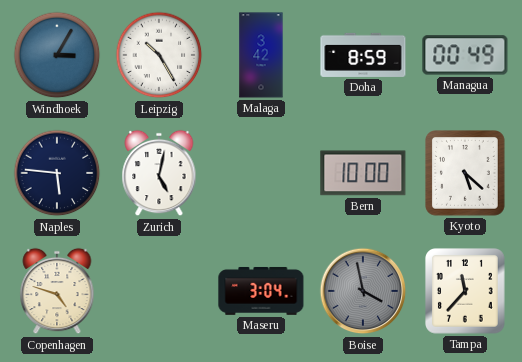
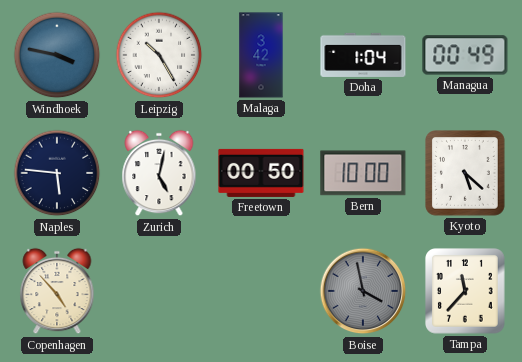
Windhoek: 3:05 -> 3:47 (57, 55)
Doha: 8:59 -> 1:04 (363, 55)
Freetown: none -> 00:50 (261, 173)
Copenhagen: 4:48 -> 4:53 (57, 291)
Maseru: 3:04 -> none (261, 291)
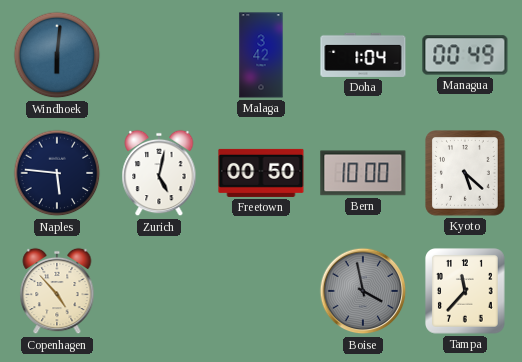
Windhoek: 3:47 -> 6:01 (57, 55)
Leipzig: 10:25 -> none (159, 55)
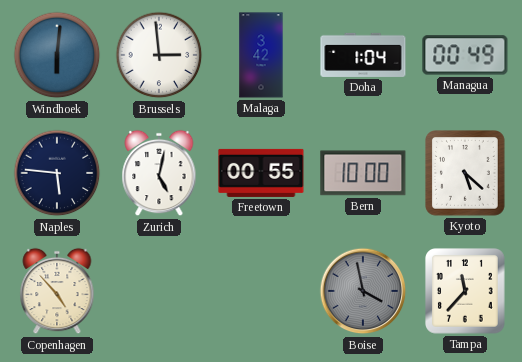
Brussels: none -> 2:59 (159, 55)
Freetown: 00:50 -> 00:55 (261, 173)
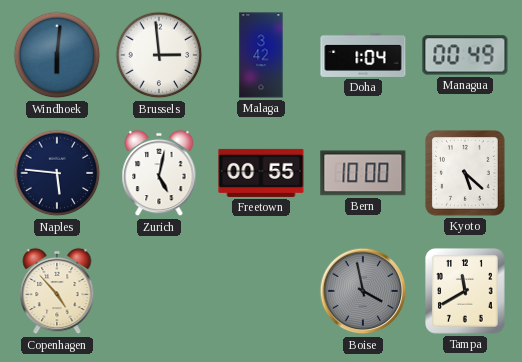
Tampa: 11:37 -> 11:40 (466, 292)
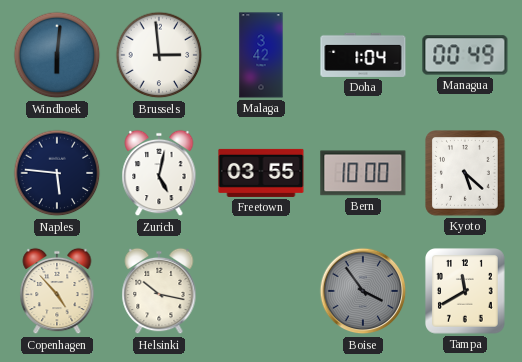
Freetown: 00:55 -> 03:55 (261, 173)
Helsinki: none -> 10:17 (159, 291)
Boise: 3:58 -> 3:54 (363, 291)
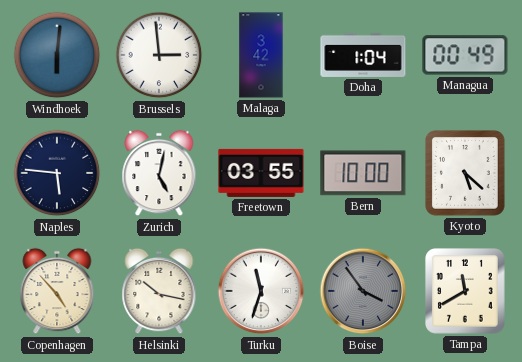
Turku: none -> 11:33 (261, 291)
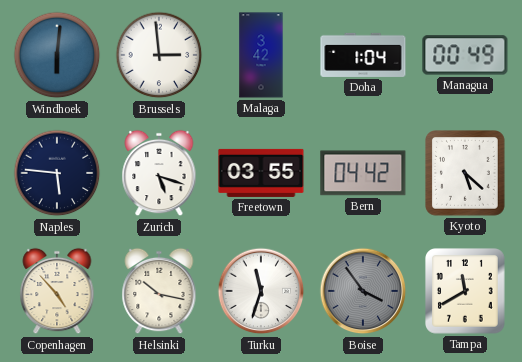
Zurich: 5:02 -> 5:18 (159, 173)
Bern: 10:00 -> 04:42 (363, 173)
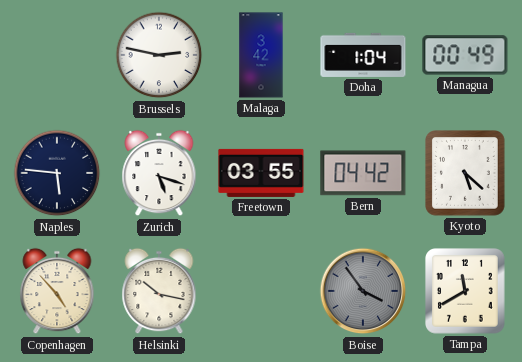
Windhoek: 6:01 -> none (57, 55)
Brussels: 2:59 -> 2:47 (159, 55)
Turku: 11:33 -> none (261, 291)
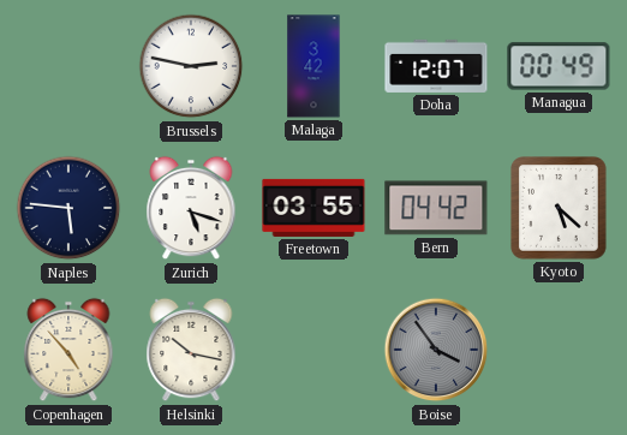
Doha: 1:04 -> 12:07 (436, 66)
Tampa: 11:40 -> none (466, 292)
